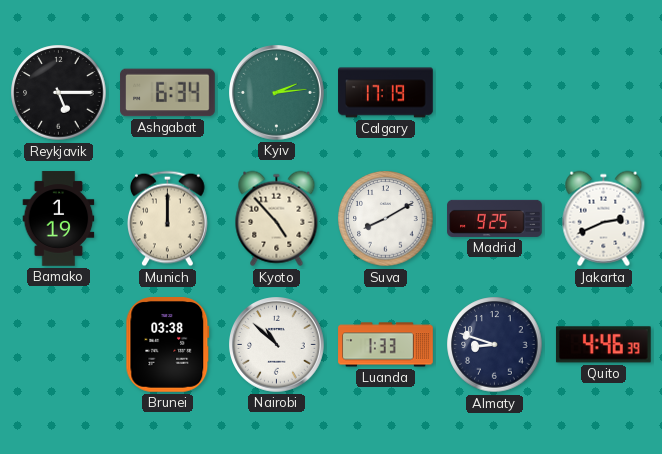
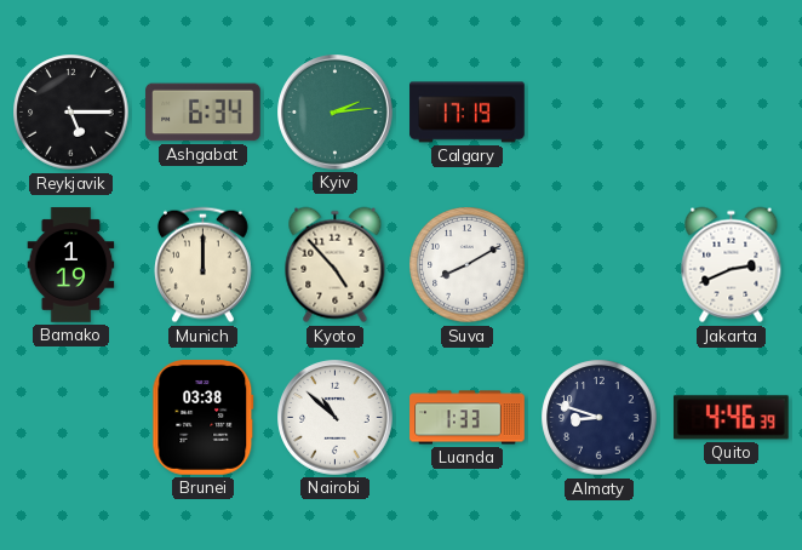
Madrid: 9:25 -> none (495, 218)
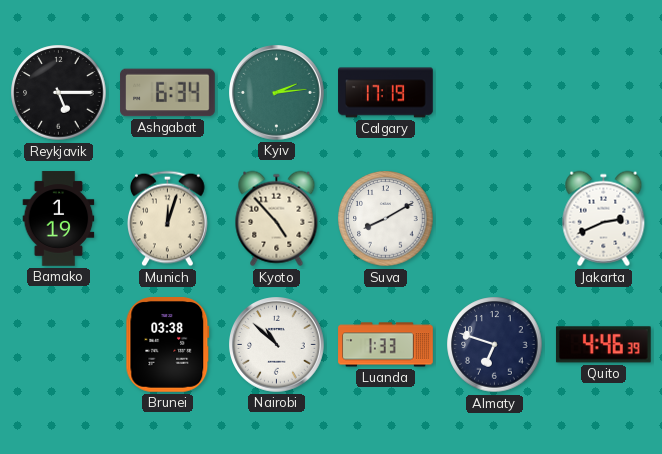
Munich: 12:00 -> 12:03 (168, 219)
Almaty: 8:48 -> 6:48 (495, 345)
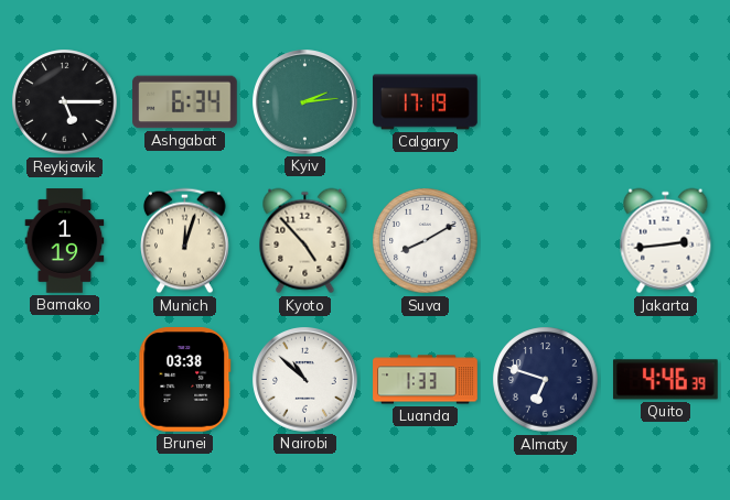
Jakarta: 2:41 -> 2:44 (666, 241)
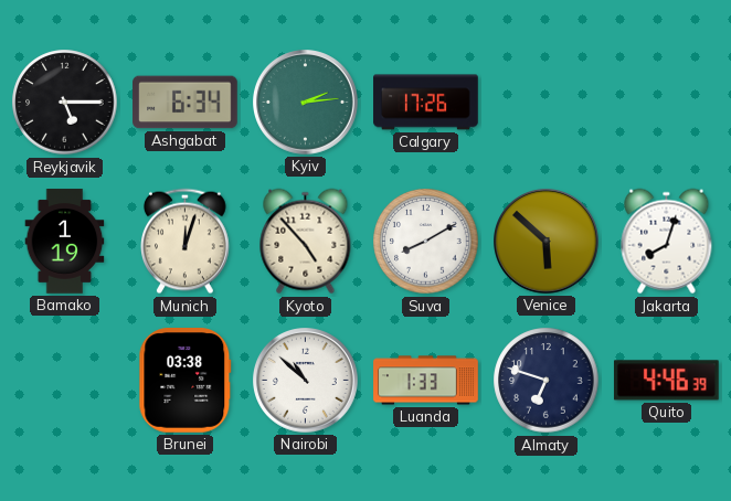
Calgary: 17:19 -> 17:26 (426, 103)
Venice: none -> 5:52 (547, 242)
Jakarta: 2:44 -> 8:03 (667, 242)
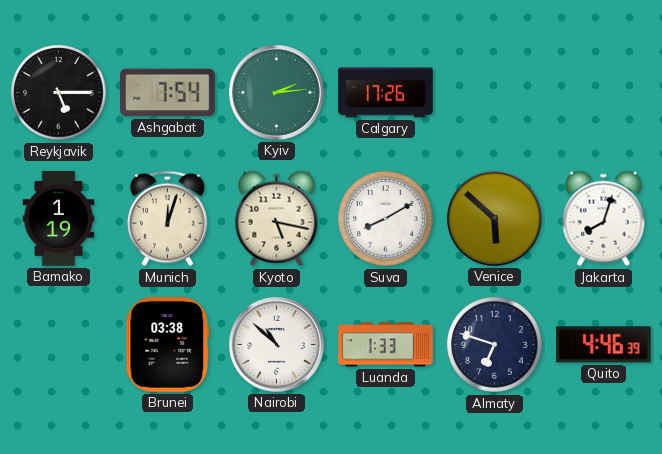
Ashgabat: 6:34 -> 7:54 (168, 93)
Kyoto: 4:53 -> 5:17 (277, 219)
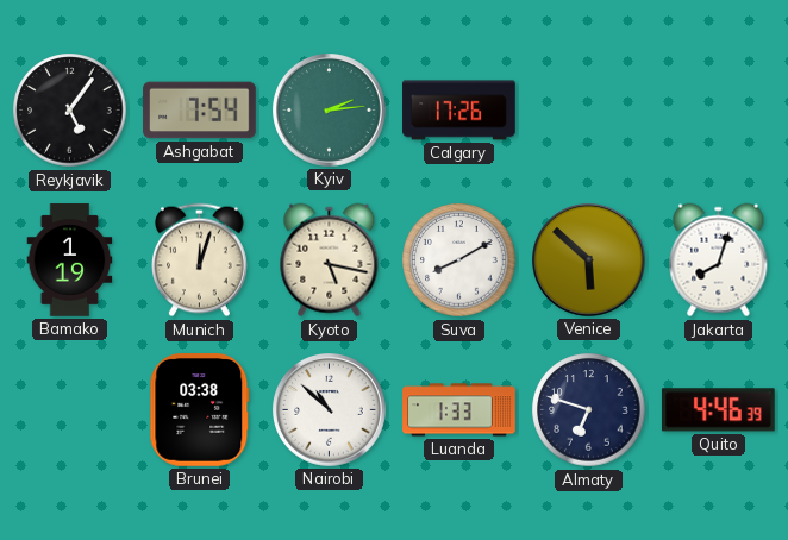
Reykjavik: 5:15 -> 5:06 (70, 111)
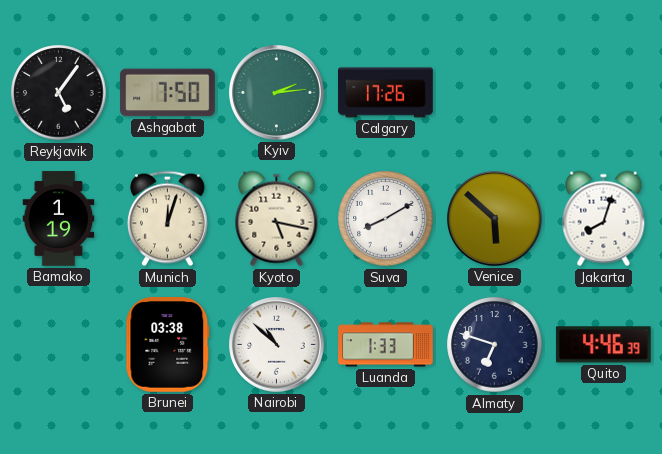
Ashgabat: 7:54 -> 7:50 (168, 93)
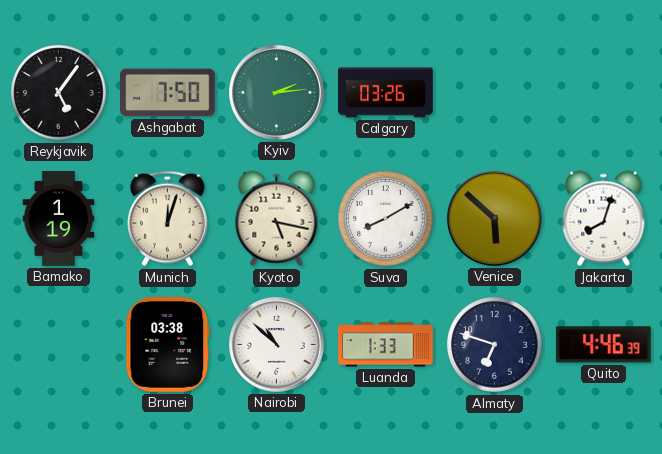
Calgary: 17:26 -> 03:26 (386, 93)
